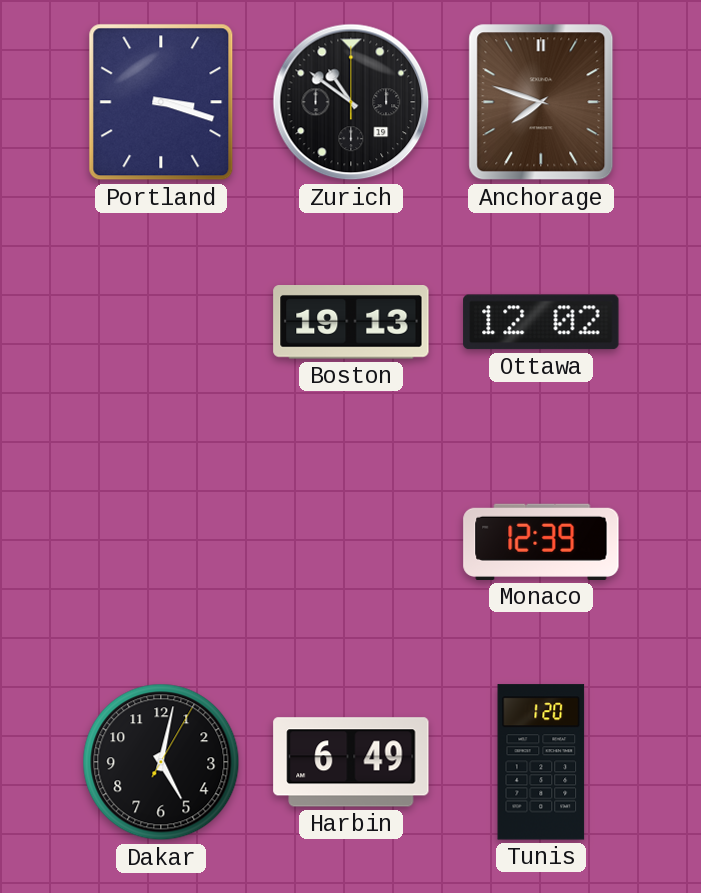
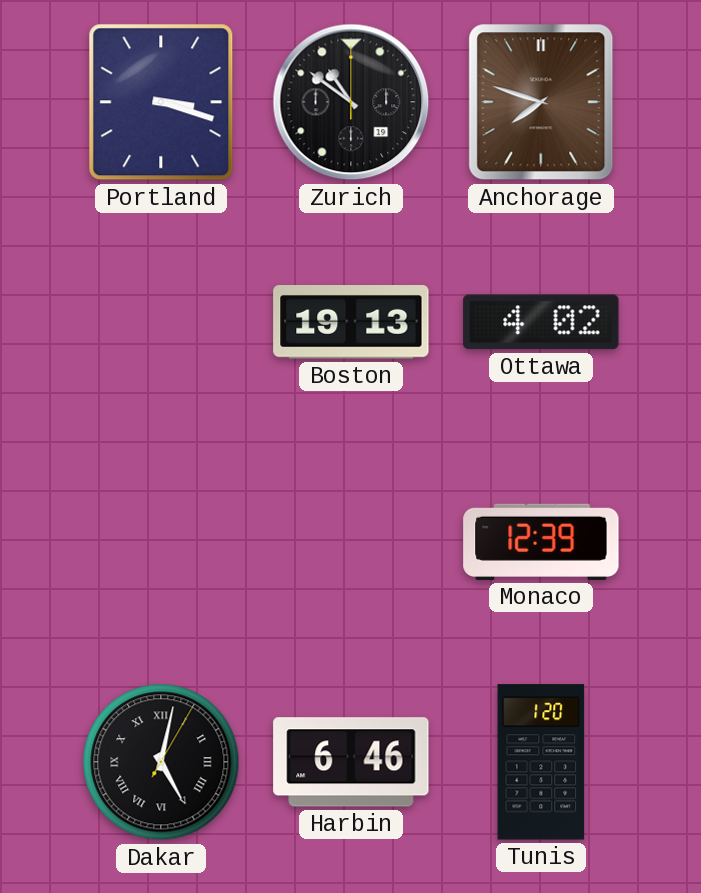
Ottawa: 12:02 -> 4:02 (541, 322)
Dakar numerals: Arabic -> Roman (161, 762)
Harbin: 6:49 -> 6:46 (351, 762)
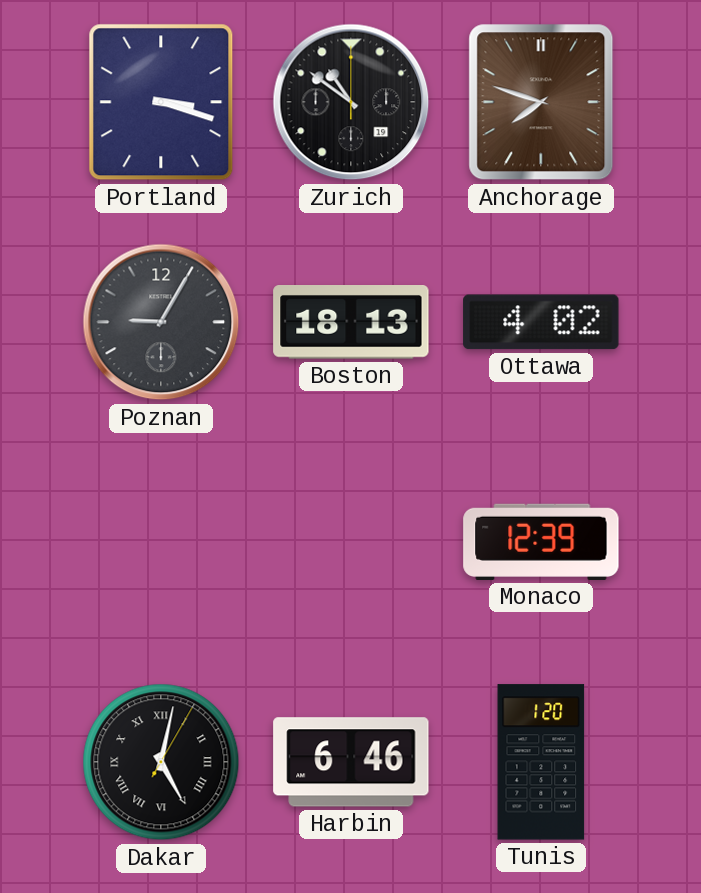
Poznan: none -> 9:05 (161, 322)
Boston: 19:13 -> 18:13 (351, 322)
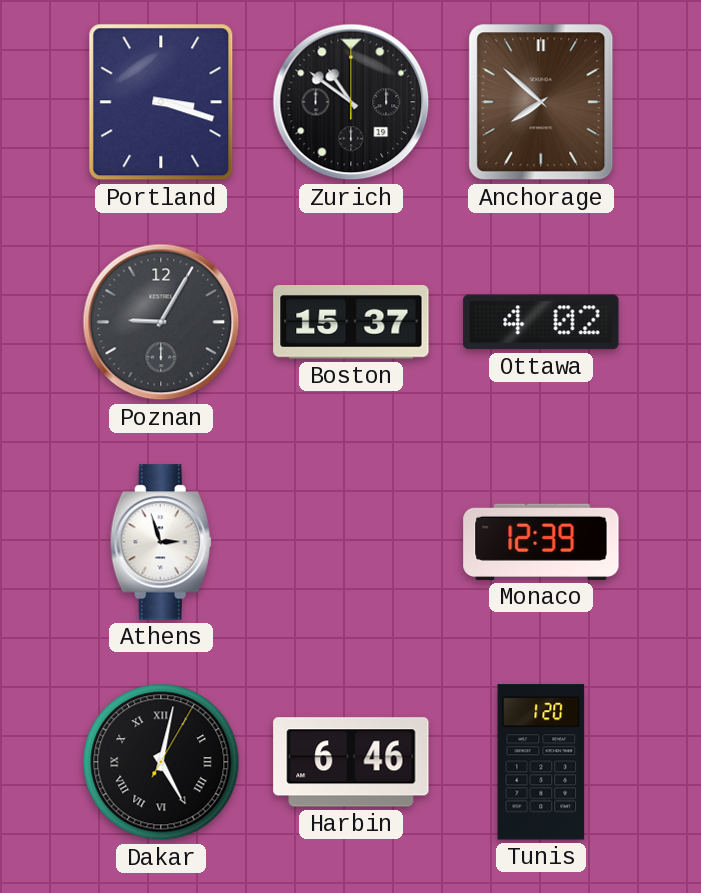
Anchorage: 7:48 -> 7:52 (541, 102)
Boston: 18:13 -> 15:37 (351, 322)
Athens: none -> 2:57 (161, 542)
